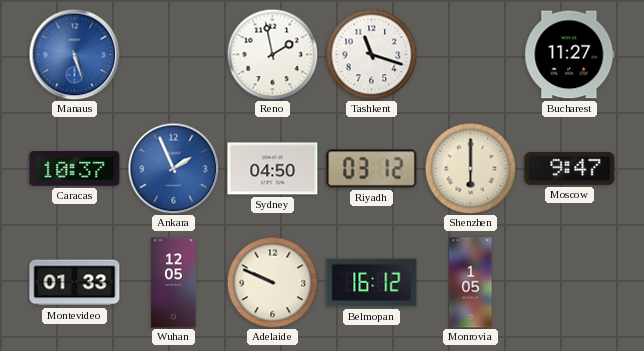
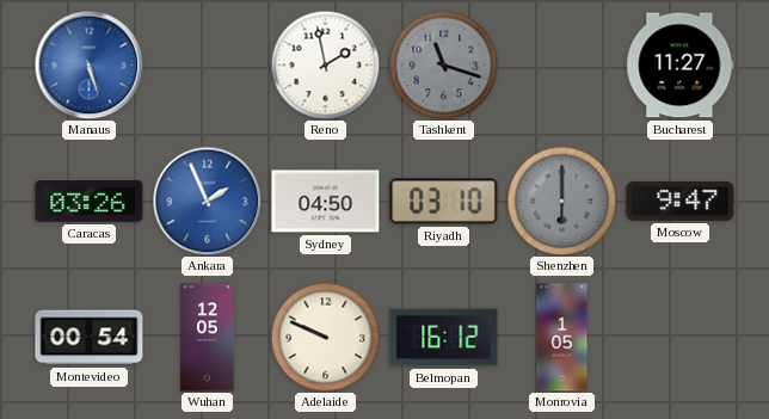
Tashkent dial: white -> grey (443, 64)
Caracas: 10:37 -> 03:26 (90, 202)
Riyadh: 03:12 -> 03:10 (444, 202)
Shenzhen dial: cream -> grey (561, 201)
Montevideo: 01:33 -> 00:54 (90, 338)
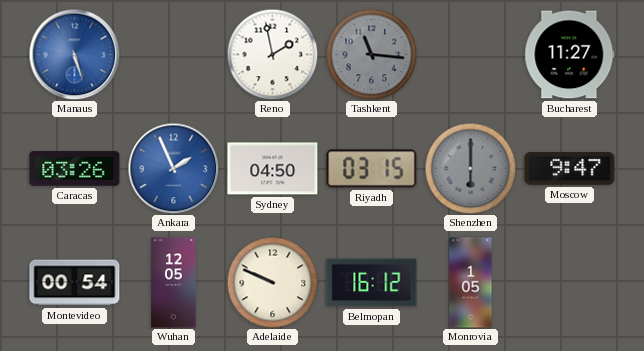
Tashkent: 11:18 -> 11:16 (371, 54)
Riyadh: 03:10 -> 03:15 (372, 169)
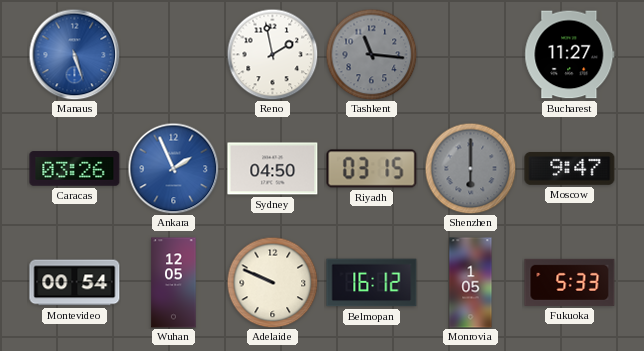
Fukuoka: none -> 5:33 (570, 282)
